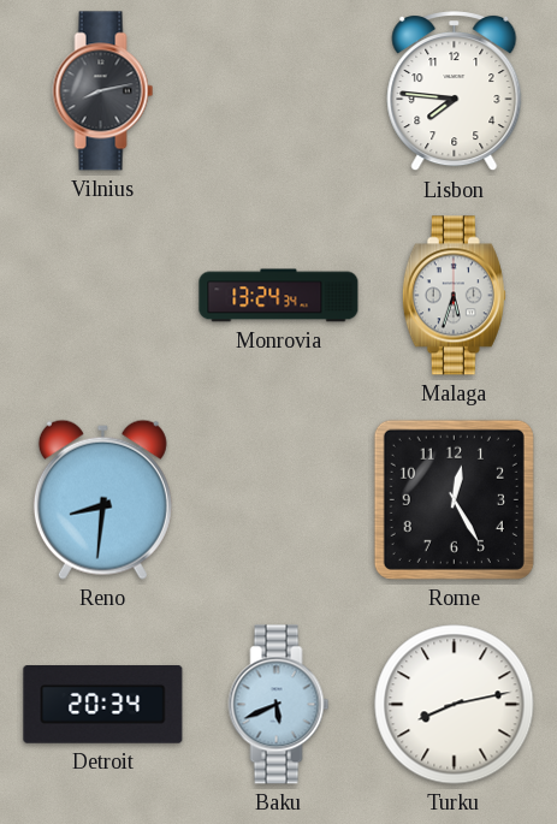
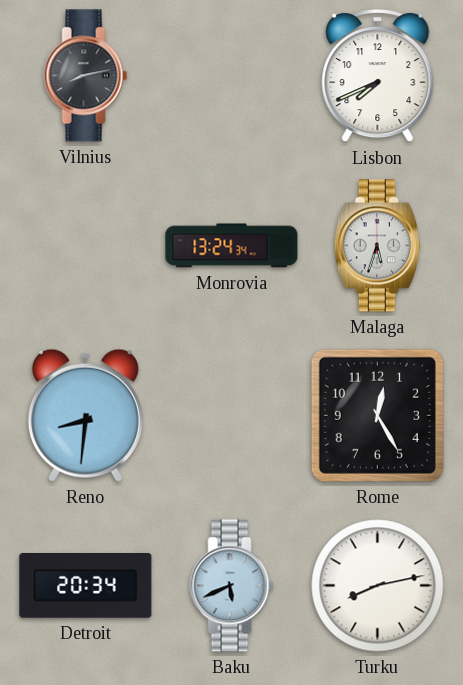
Lisbon: 7:46 -> 7:41 (378, 77)
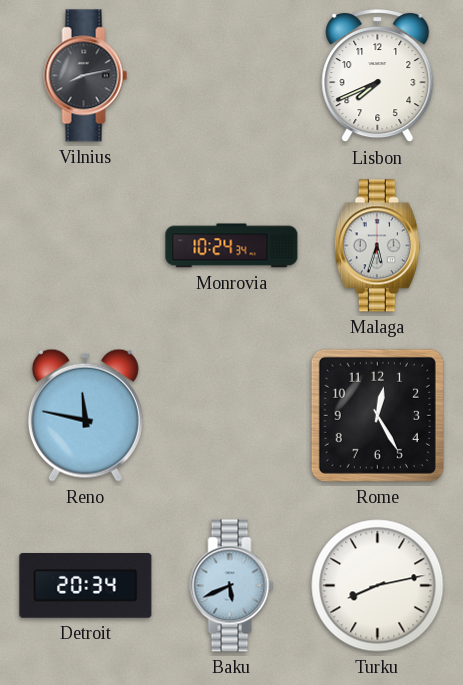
Monrovia: 13:24 -> 10:24 (232, 246)
Reno: 8:31 -> 11:47 (85, 415)
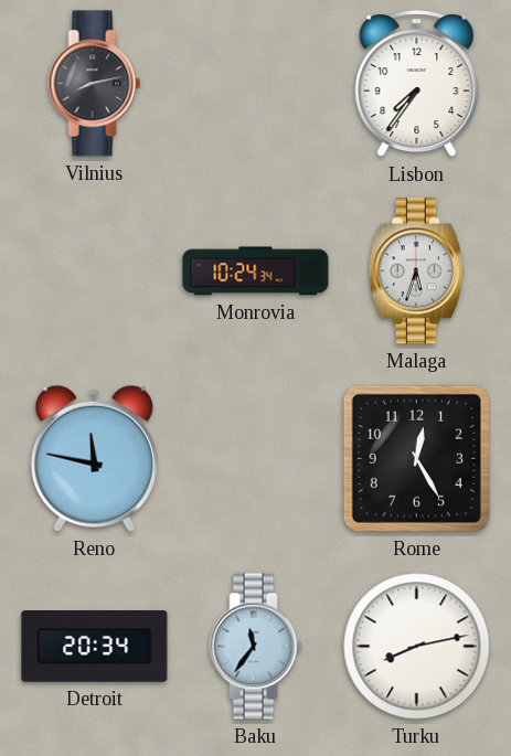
Lisbon: 7:41 -> 7:36 (417, 85)
Baku: 5:41 -> 11:36 (256, 647)
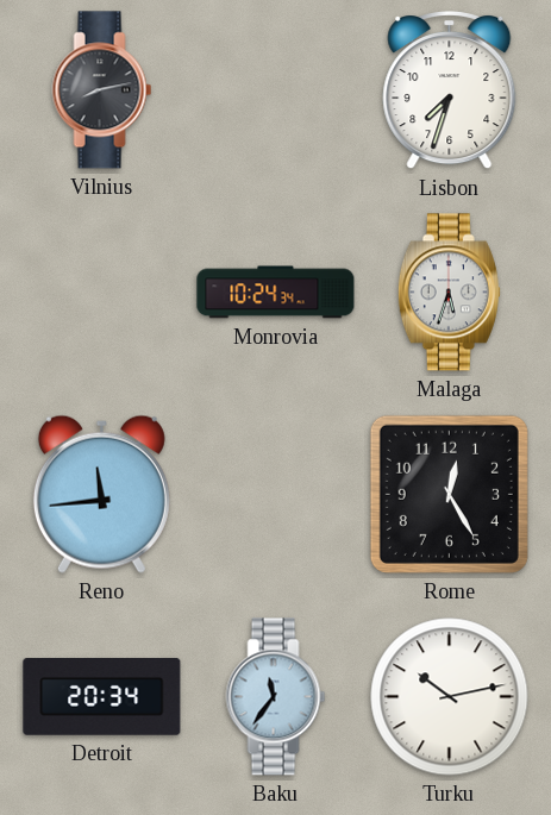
Lisbon: 7:36 -> 7:33 (450, 92)
Reno: 11:47 -> 11:44 (101, 494)
Turku: 8:13 -> 10:13 (450, 697)
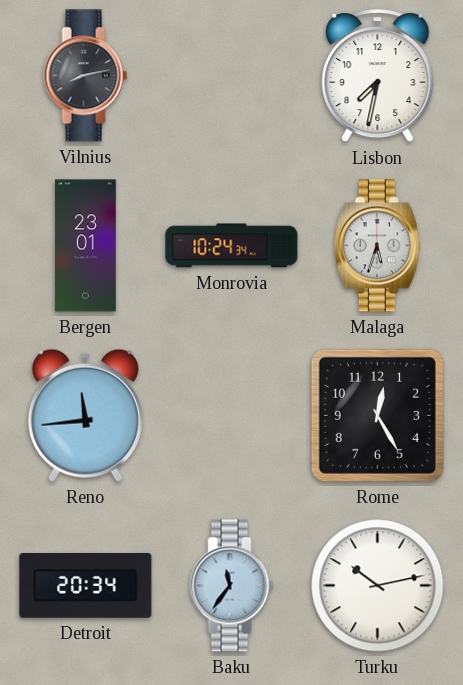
Lisbon: 7:33 -> 7:32 (378, 77)
Bergen: none -> 23:01 (86, 246)
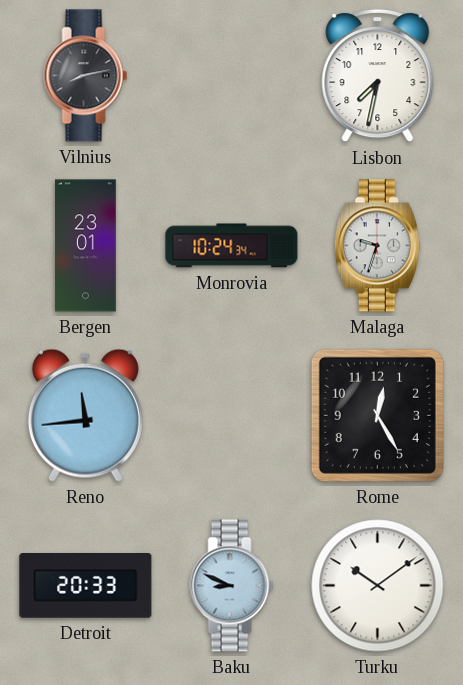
Malaga: 5:33 -> 9:33 (377, 246)
Detroit: 20:34 -> 20:33 (86, 586)
Baku: 11:36 -> 8:49 (232, 586)
Turku: 10:13 -> 10:09 (378, 586)
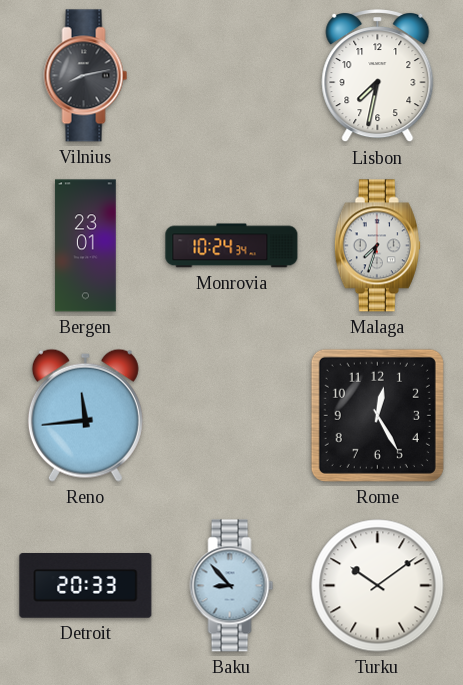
Malaga: 9:33 -> 7:33 (377, 246)
Baku: 8:49 -> 8:53 (232, 586)
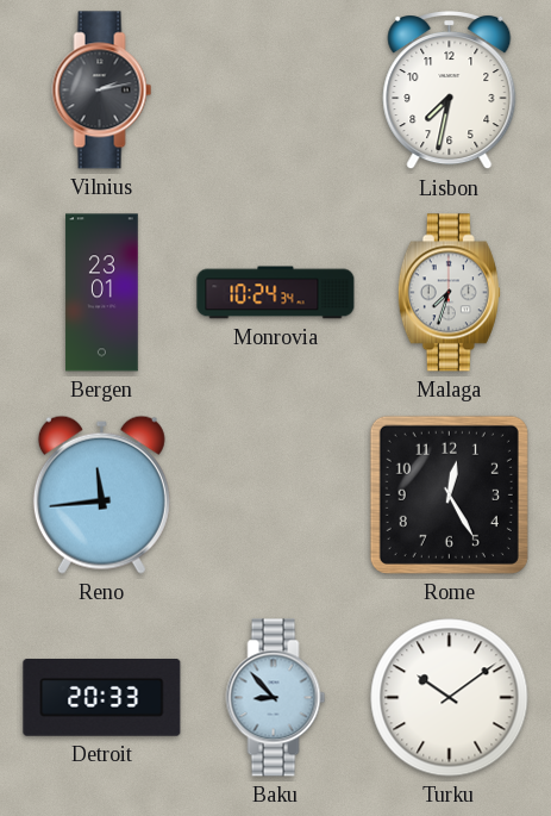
Vilnius: 8:13 -> 2:13 (102, 91)
